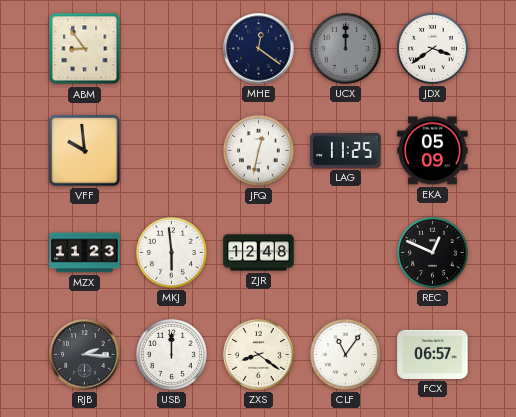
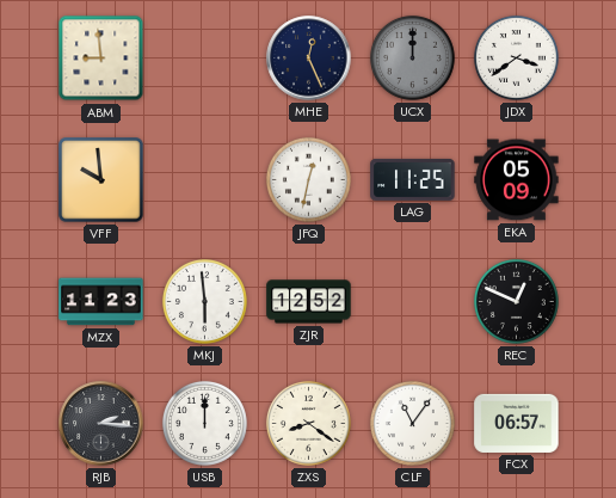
ABM: 8:54 -> 8:59 (101, 59)
MHE: 12:21 -> 12:26 (309, 59)
ZJR: 12:48 -> 12:52 (309, 302)
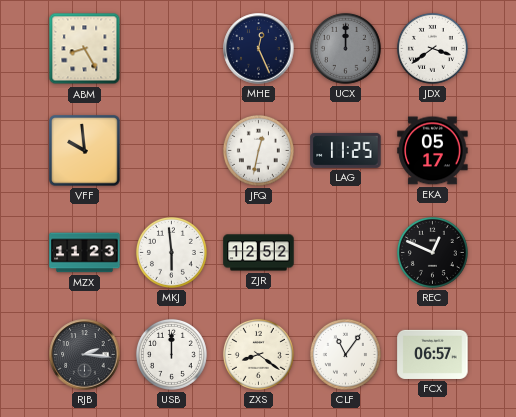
ABM: 8:59 -> 8:25 (85, 49)
EKA: 05:09 -> 05:17 (433, 151)
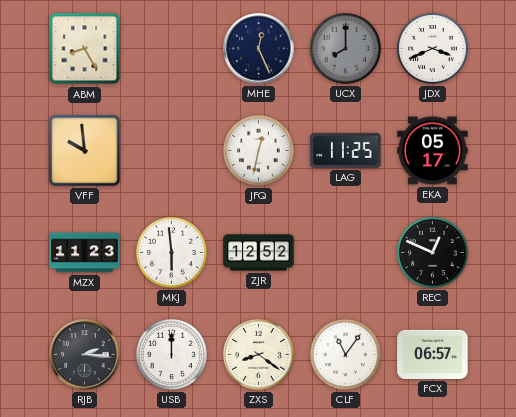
UCX: 12:00 -> 8:00 (345, 48)
JDX: 3:39 -> 3:41 (432, 48)
